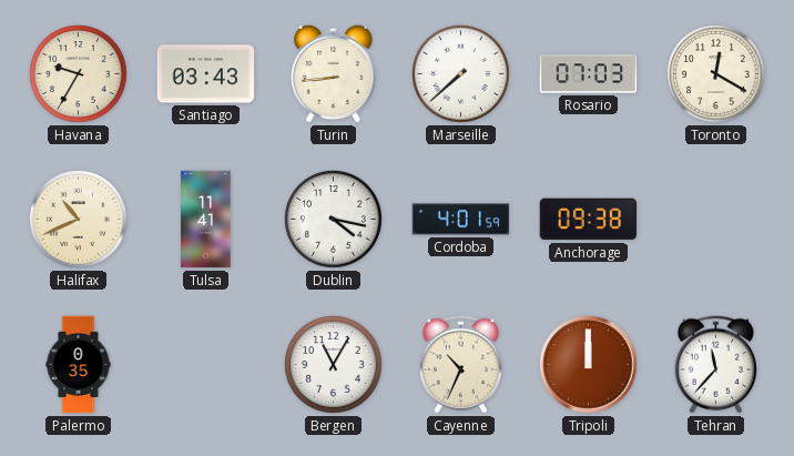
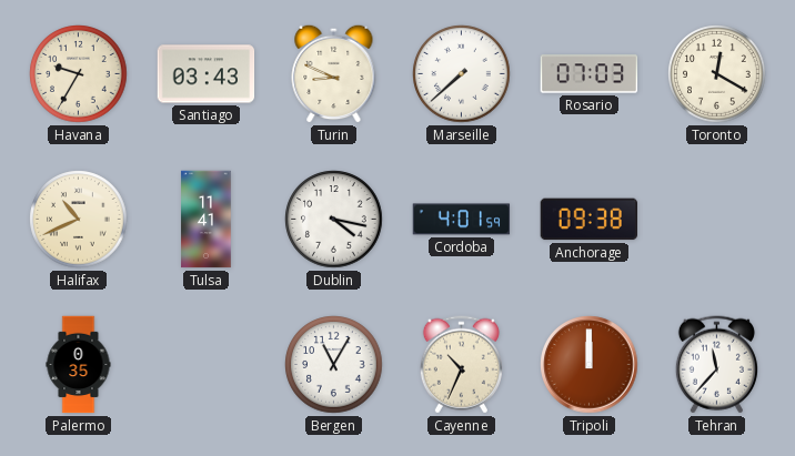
Turin: 8:44 -> 8:49 (334, 73)
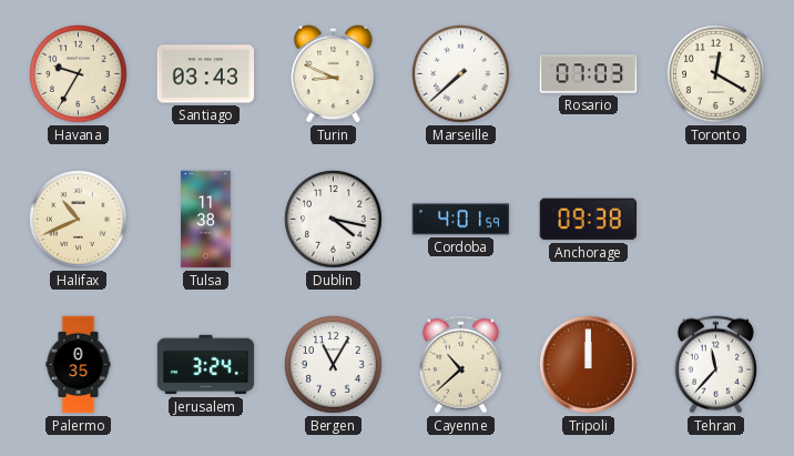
Tulsa: 11:41 -> 11:38 (206, 220)
Jerusalem: none -> 3:24 (206, 365)
Cayenne: 10:34 -> 10:38 (460, 365)
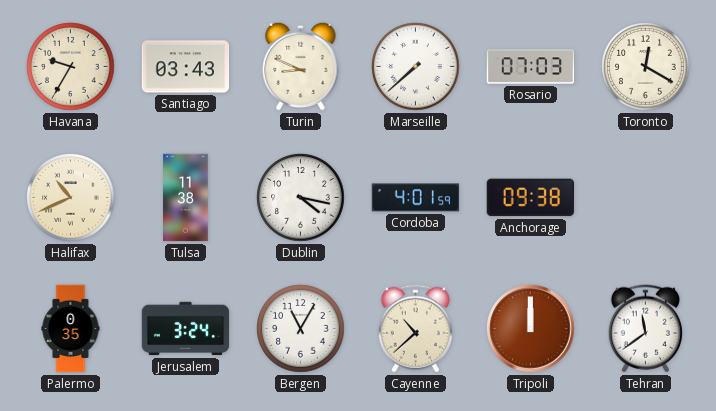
Tehran: 11:37 -> 11:39 (645, 329)
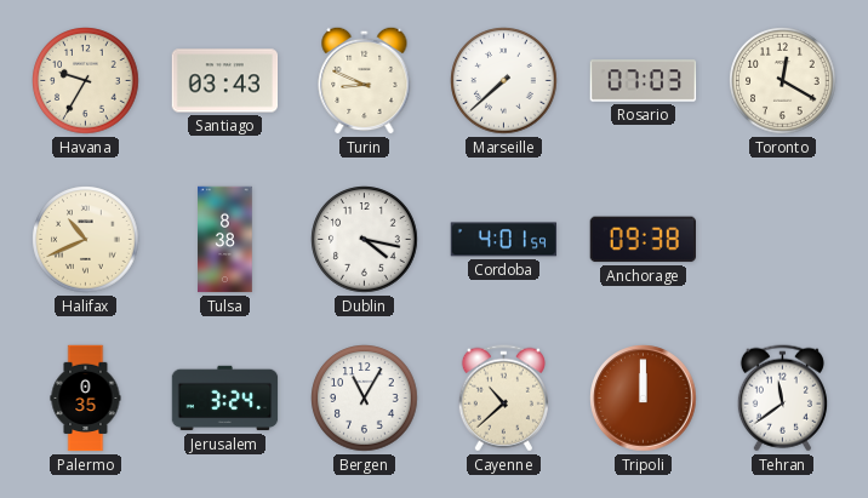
Tulsa: 11:38 -> 8:38 (225, 240)
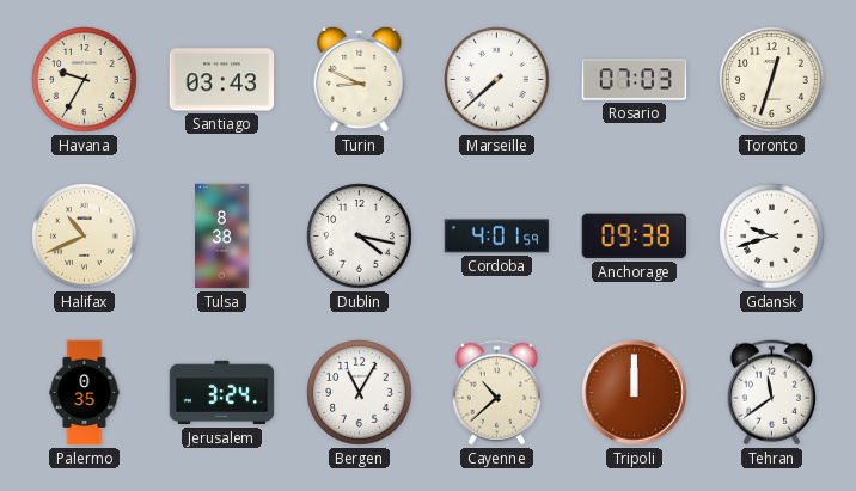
Toronto: 12:20 -> 12:33 (772, 80)
Gdansk: none -> 9:42 (772, 237)
